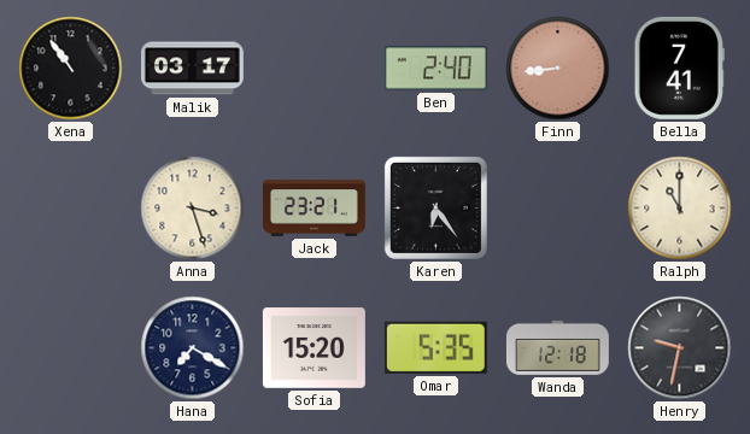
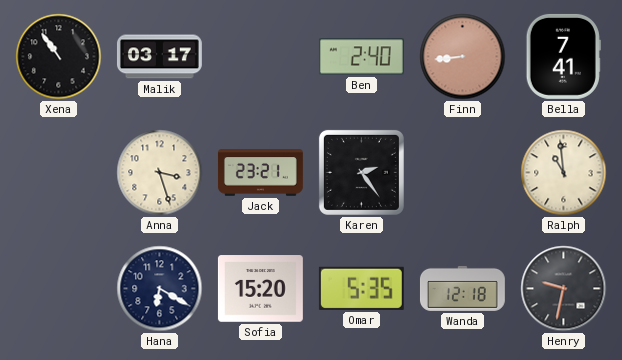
Karen: 6:24 -> 2:24 (361, 172)
Ralph: 11:00 -> 10:59 (564, 173)
Hana: 7:20 -> 6:20 (160, 289)
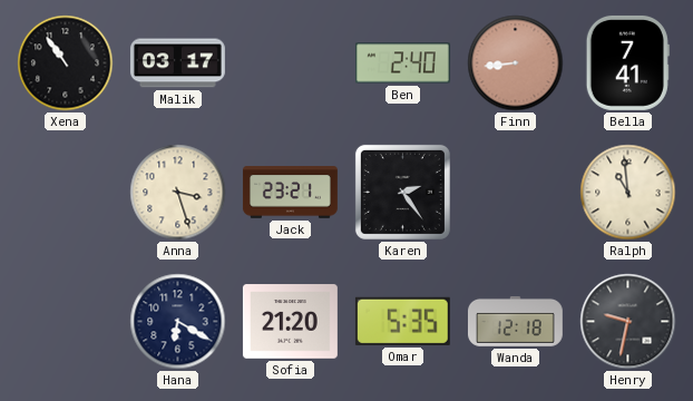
Sofia: 15:20 -> 21:20 (290, 322)
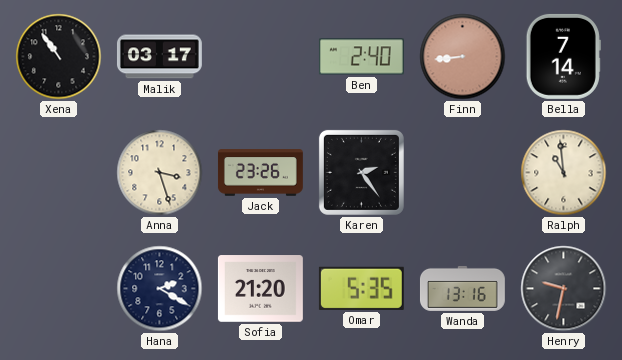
Bella: 7:41 -> 7:14 (563, 56)
Jack: 23:21 -> 23:26 (260, 173)
Hana: 6:20 -> 2:20 (160, 289)
Wanda: 12:18 -> 13:16 (462, 288)
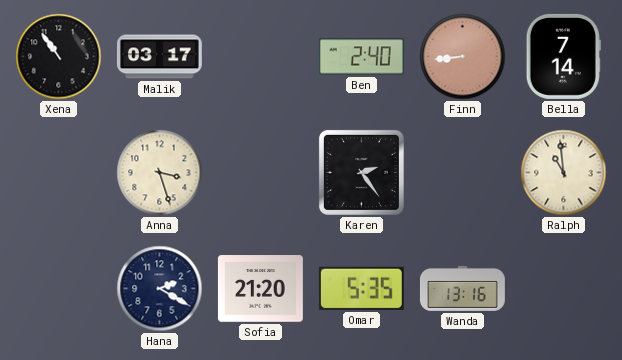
Jack: 23:26 -> none (260, 173)
Henry: 9:32 -> none (564, 289)
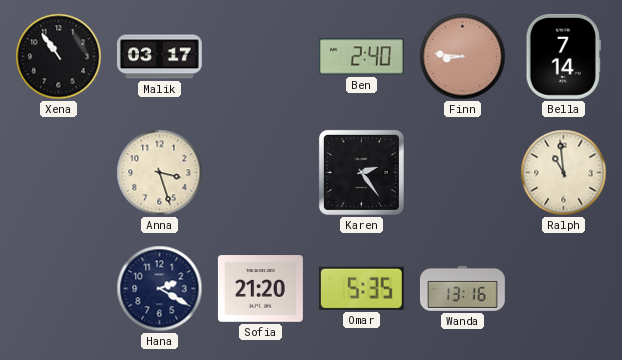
Finn: 8:44 -> 8:46 (463, 57)
